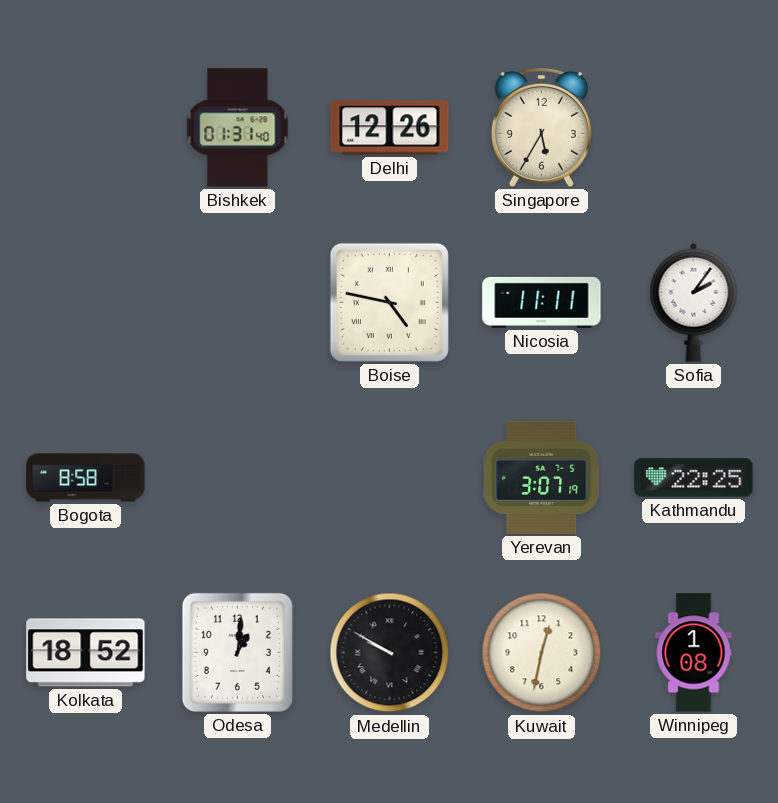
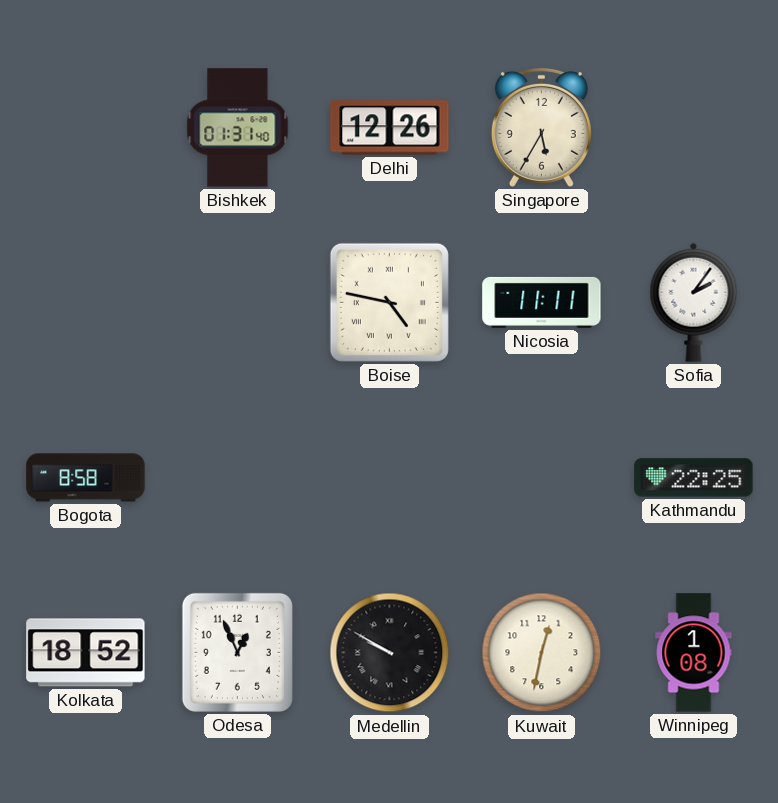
Yerevan: 3:07 -> none (542, 477)
Odesa: 1:01 -> 12:56 (237, 652)
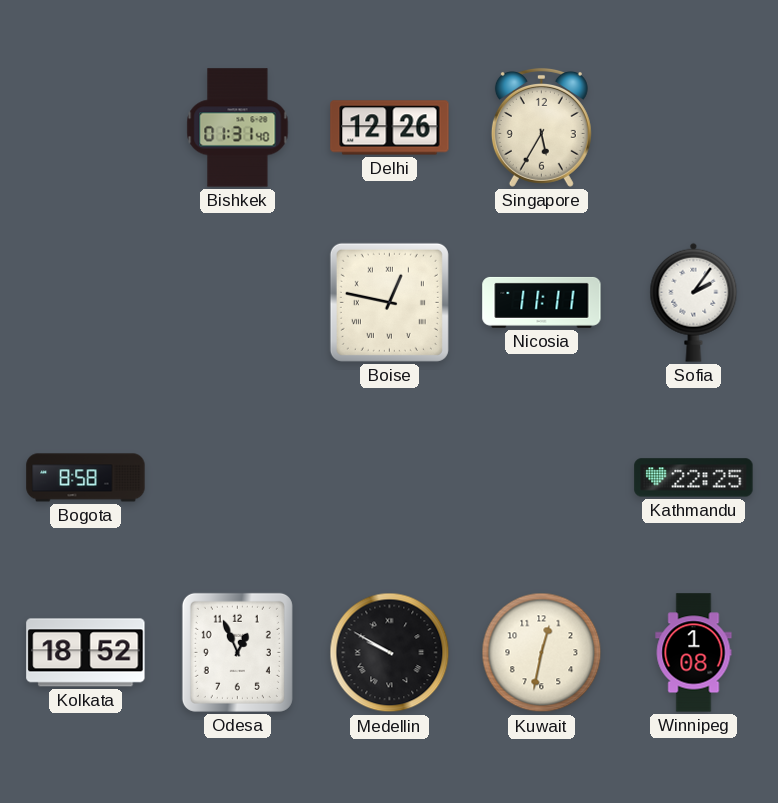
Boise: 4:47 -> 12:47 (389, 302)
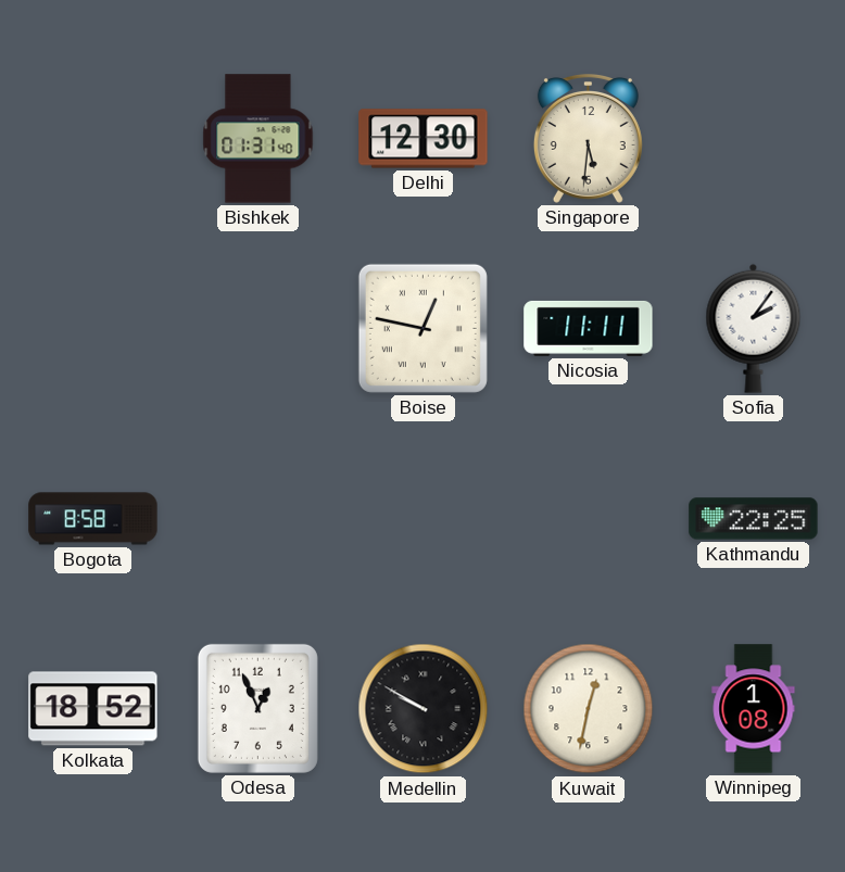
Delhi: 12:26 -> 12:30 (424, 139)
Singapore: 5:35 -> 5:31 (588, 138)
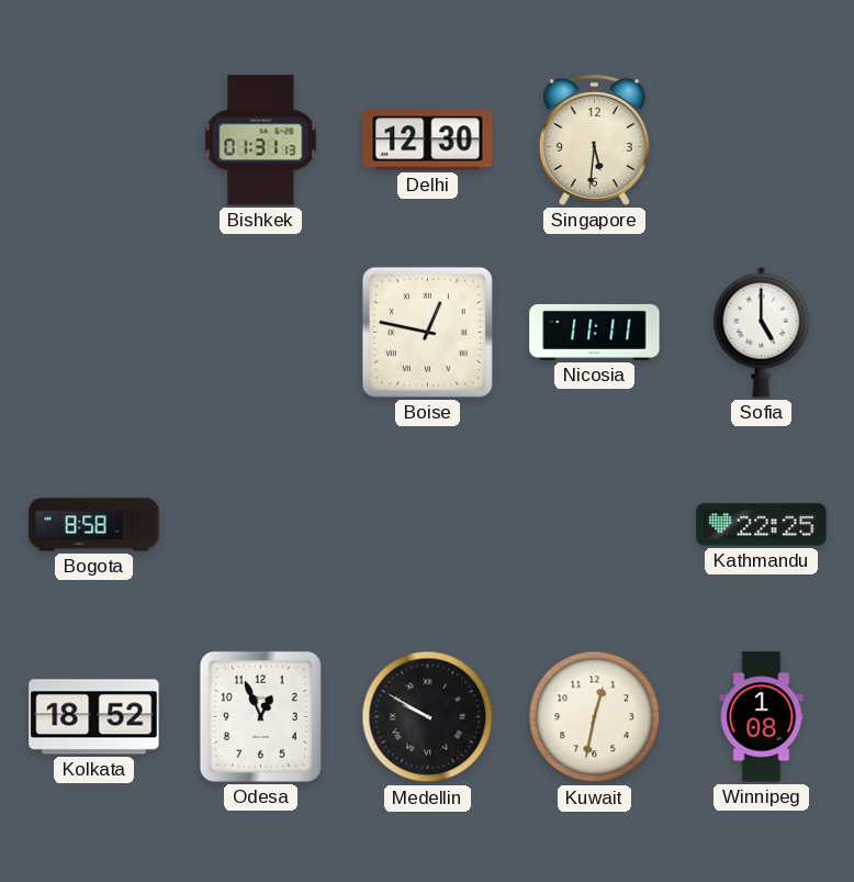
Bishkek: 01:31:40 -> 01:31:13 (261, 141)
Sofia: 2:06 -> 5:00 (762, 332)
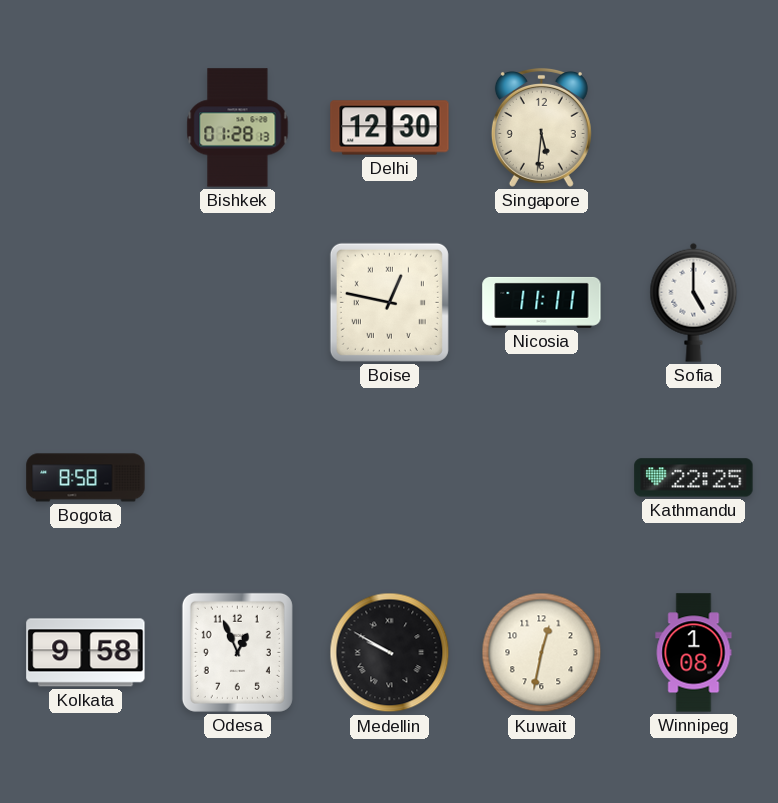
Bishkek: 01:31 -> 01:28 (238, 128)
Kolkata: 18:52 -> 9:58 (86, 653)
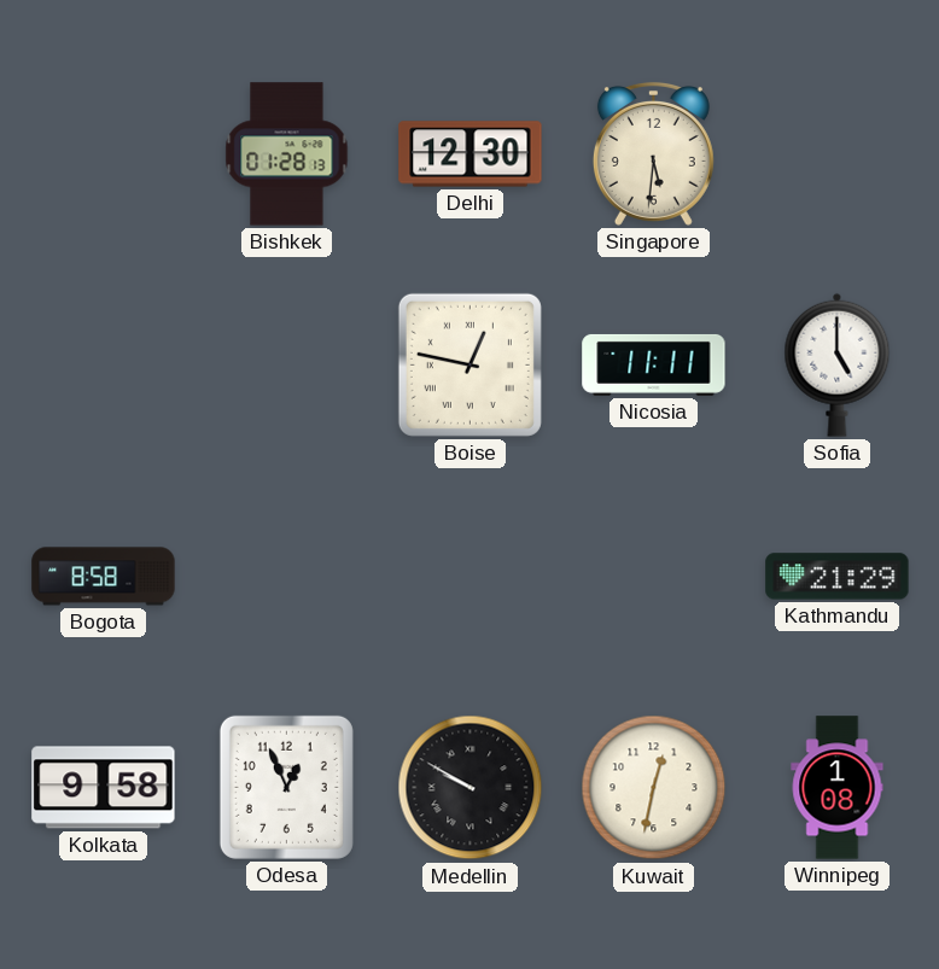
Kathmandu: 22:25 -> 21:29 (838, 577)
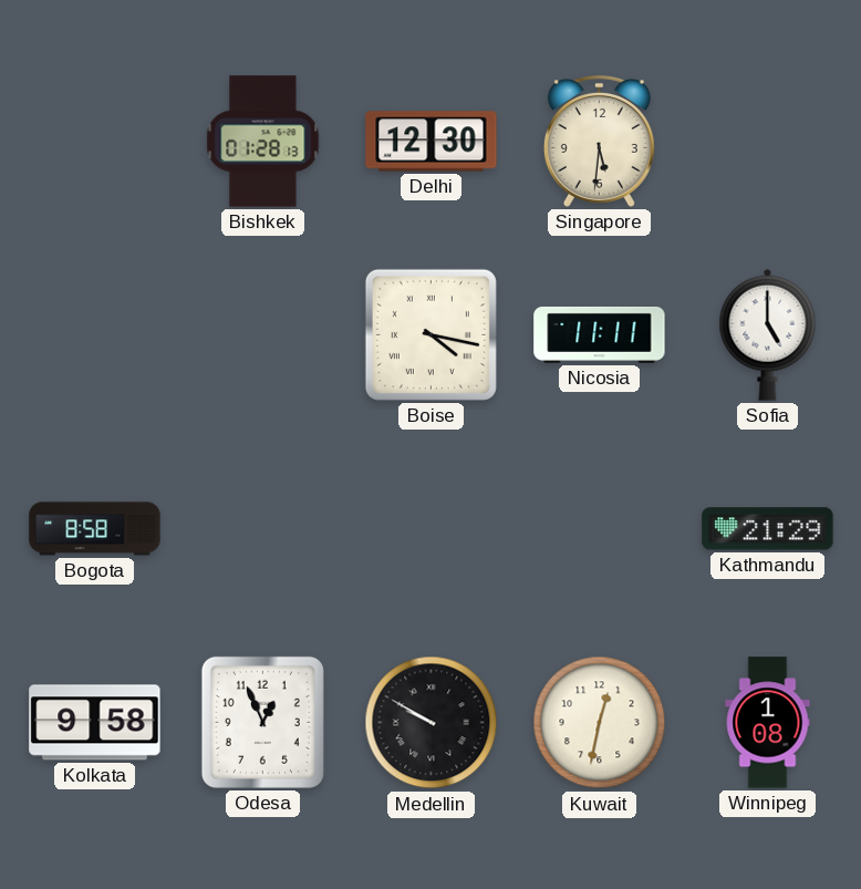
Boise: 12:47 -> 4:17 (430, 334)
